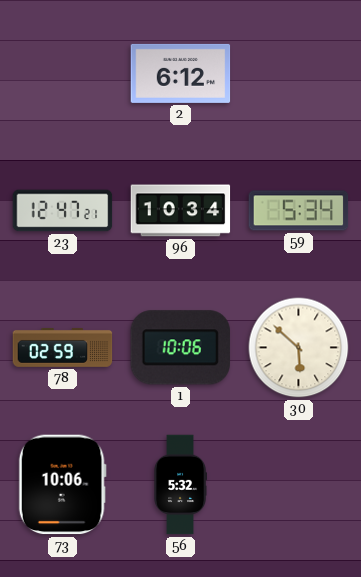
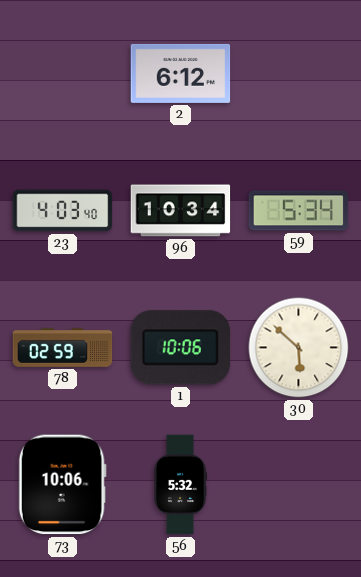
23: 12:47 -> 4:03 (63, 211)
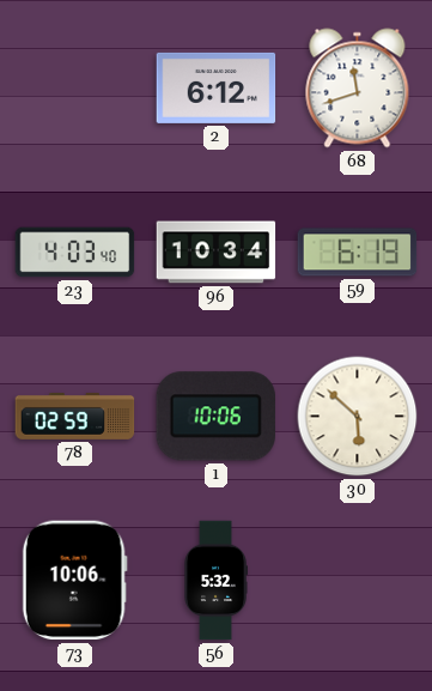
68: none -> 11:42 (358, 89)
59: 5:34 -> 6:19 (358, 253)
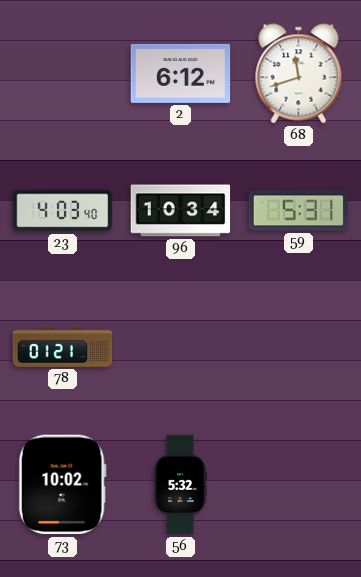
59: 6:19 -> 5:31 (299, 211)
78: 02:59 -> 01:21 (63, 347)
1: 10:06 -> none (215, 417)
30: 5:52 -> none (358, 417)
73: 10:06 -> 10:02 (62, 485)
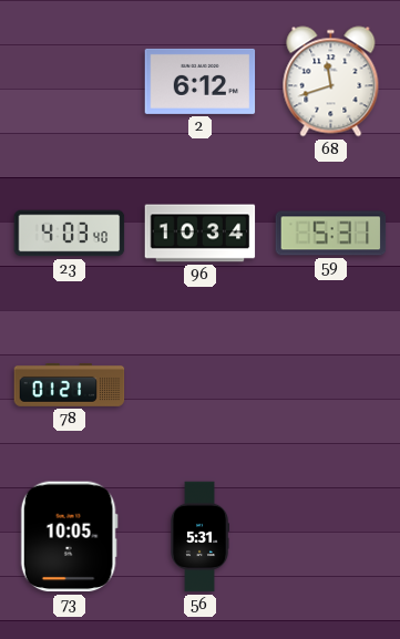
73: 10:02 -> 10:05 (69, 537)
56: 5:32 -> 5:31 (199, 537)
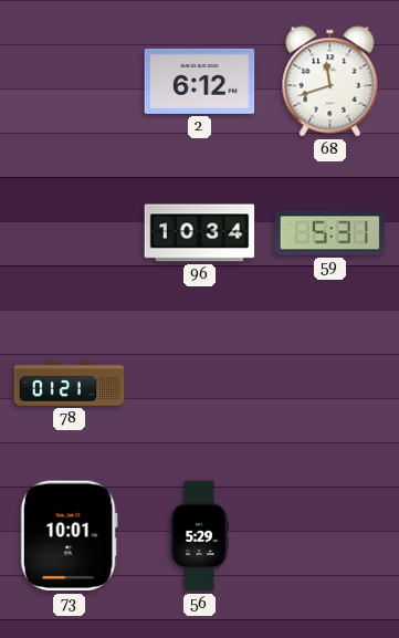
23: 4:03 -> none (70, 234)
73: 10:05 -> 10:01 (69, 536)
56: 5:31 -> 5:29 (199, 536)
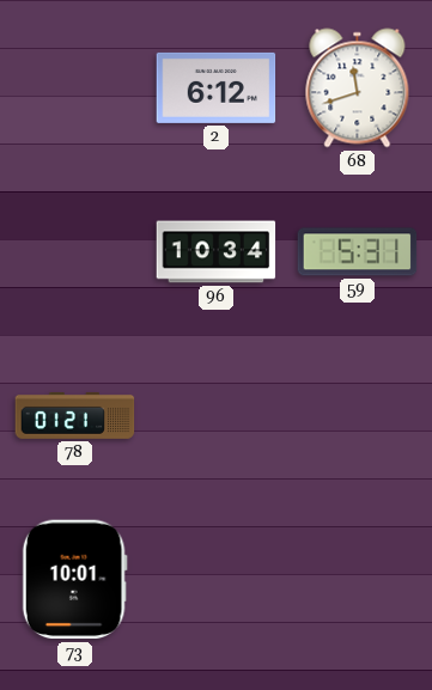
56: 5:29 -> none (199, 536)
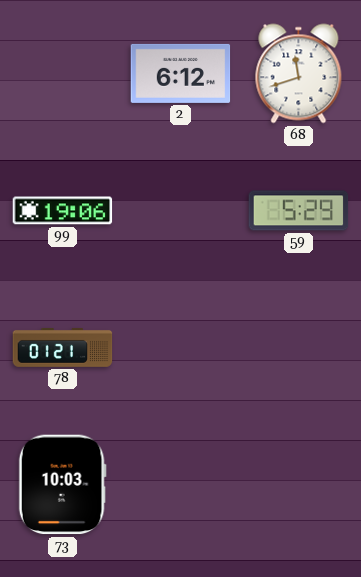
99: none -> 19:06 (63, 211)
96: 10:34 -> none (217, 252)
59: 5:31 -> 5:29 (299, 211)
73: 10:01 -> 10:03 (62, 485)
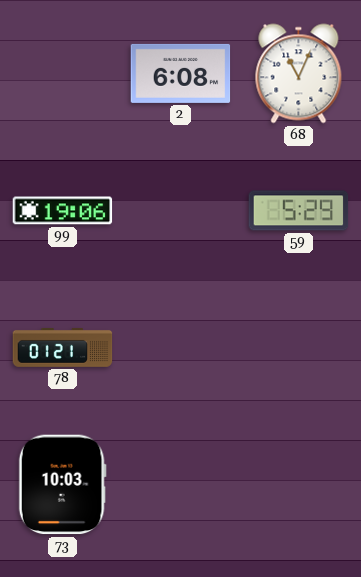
2: 6:12 -> 6:08 (181, 73)
68: 11:42 -> 11:04 (299, 74)
